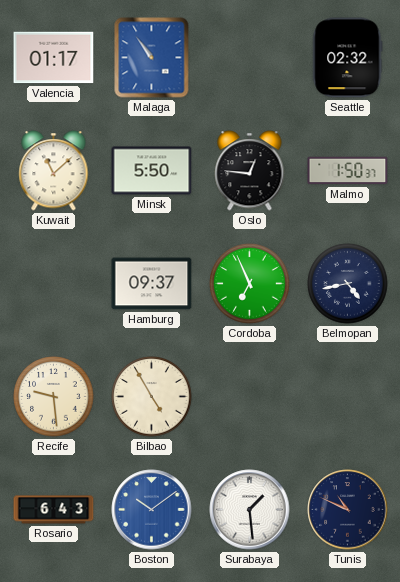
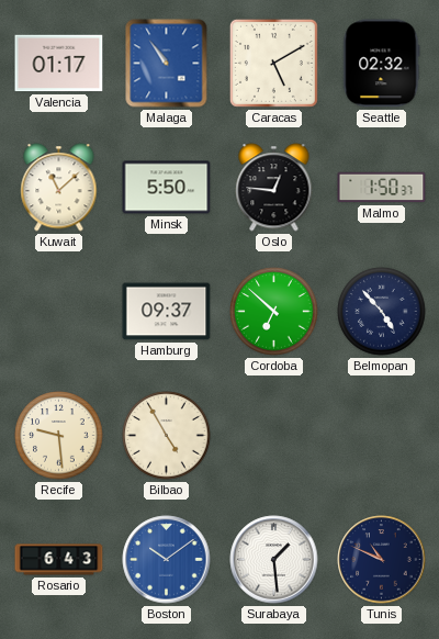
Caracas: none -> 5:10 (273, 63)
Cordoba: 6:56 -> 6:52 (274, 312)
Belmopan: 4:43 -> 4:53 (382, 312)
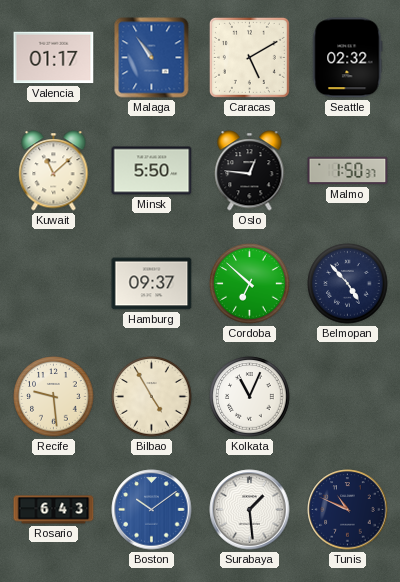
Kolkata: none -> 11:04 (250, 397)
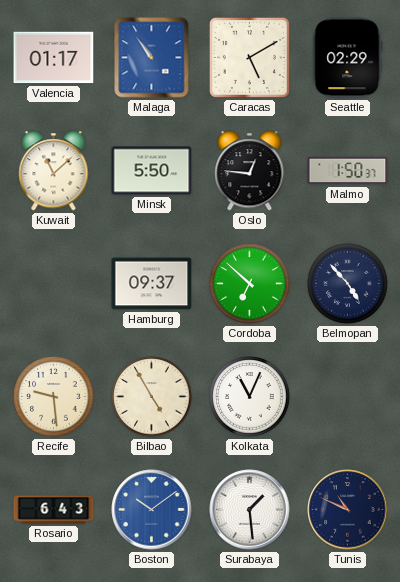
Seattle: 02:32 -> 02:29 (348, 58)
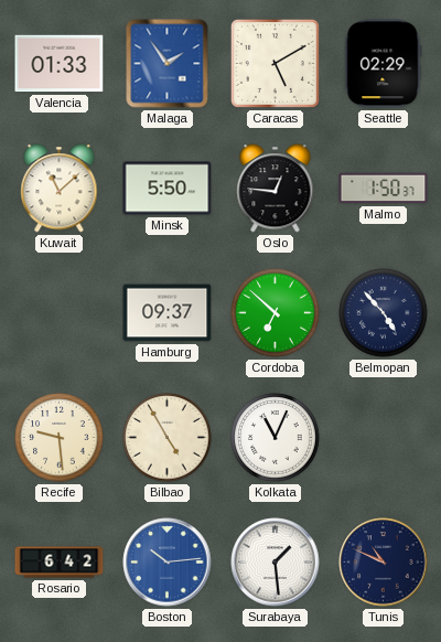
Valencia: 01:17 -> 01:33 (60, 64)
Malaga: 10:54 -> 1:54 (168, 64)
Rosario: 6:43 -> 6:42 (60, 563)
Boston: 10:09 -> 10:14 (168, 563)
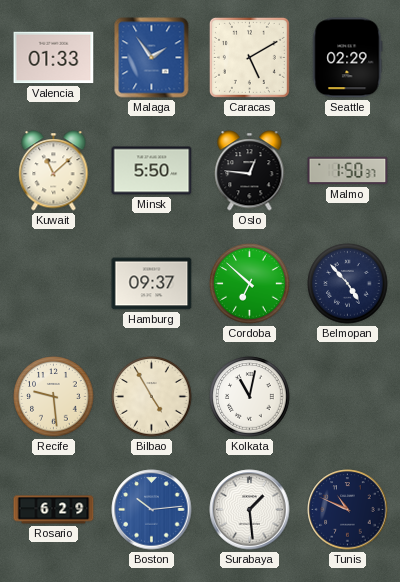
Kolkata: 11:04 -> 11:02 (250, 397)
Rosario: 6:42 -> 6:29 (54, 510)
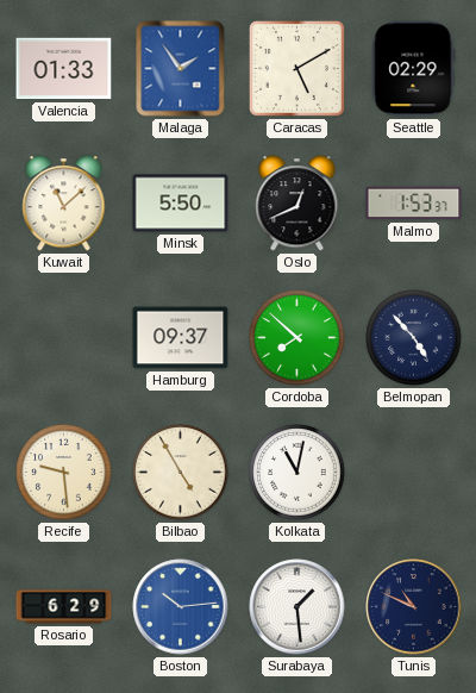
Oslo: 12:46 -> 12:41 (297, 204)
Malmo: 1:50 -> 1:53 (414, 204)
Cordoba: 6:52 -> 7:52 (297, 338)
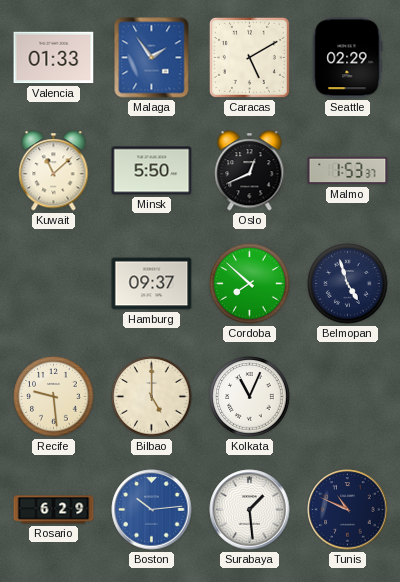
Belmopan: 4:53 -> 4:57 (348, 284)
Bilbao: 4:55 -> 5:00 (152, 397)
Kolkata: 11:02 -> 11:04 (250, 397)
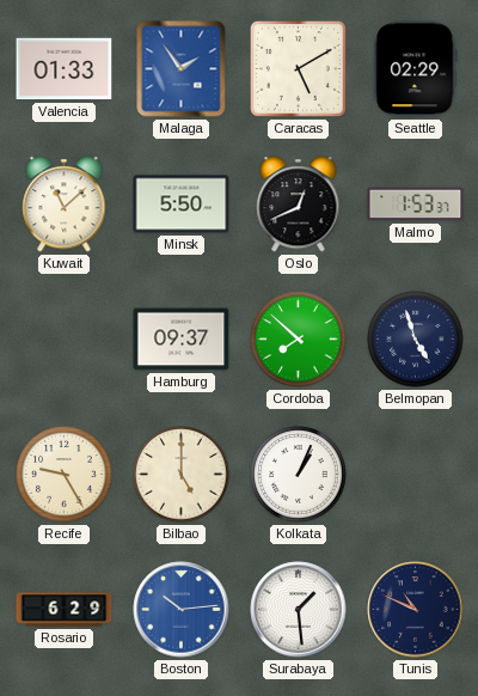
Recife: 9:29 -> 9:25 (65, 475)
Kolkata: 11:04 -> 1:04 (299, 475)
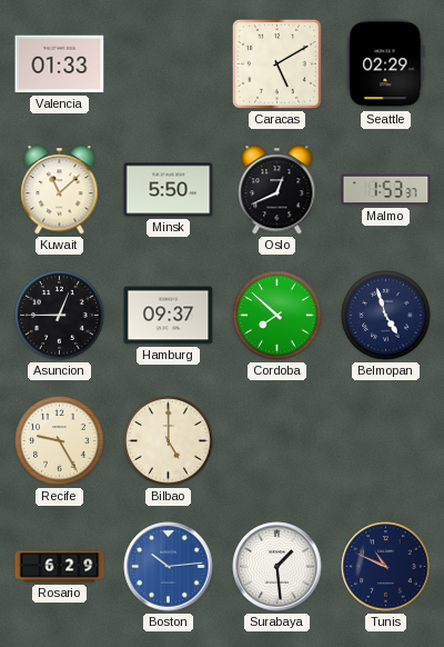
Malaga: 1:54 -> none (182, 69)
Asuncion: none -> 12:45 (60, 316)
Kolkata: 1:04 -> none (299, 475)
